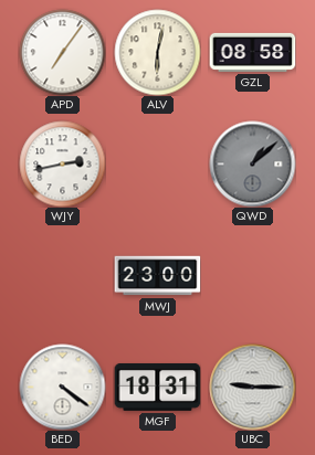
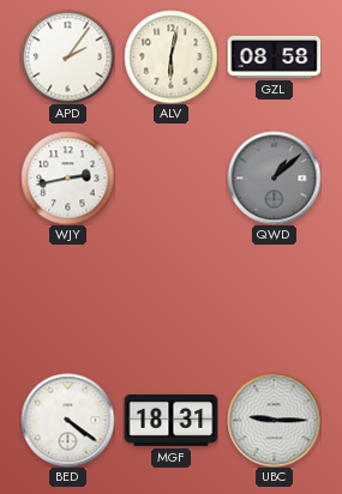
APD: 7:06 -> 2:06 (67, 56)
MWJ: 23:00 -> none (157, 276)
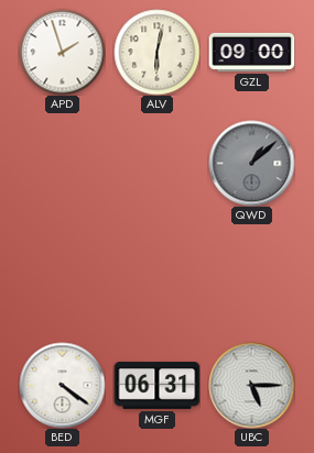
APD: 2:06 -> 1:57 (62, 52)
GZL: 08:58 -> 09:00 (251, 52)
WJY: 2:43 -> none (67, 177)
MGF: 18:31 -> 06:31 (156, 385)
UBC: 9:15 -> 5:15 (251, 385)
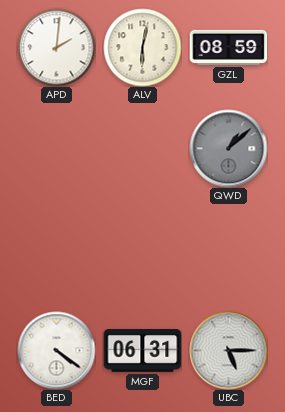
APD: 1:57 -> 2:01 (56, 47)
GZL: 09:00 -> 08:59 (228, 47)
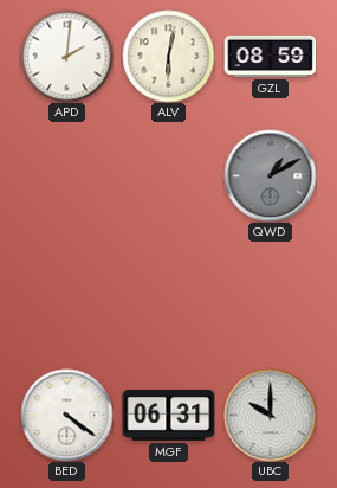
QWD: 1:08 -> 1:10 (270, 175)
UBC: 5:15 -> 10:00 (270, 415)
